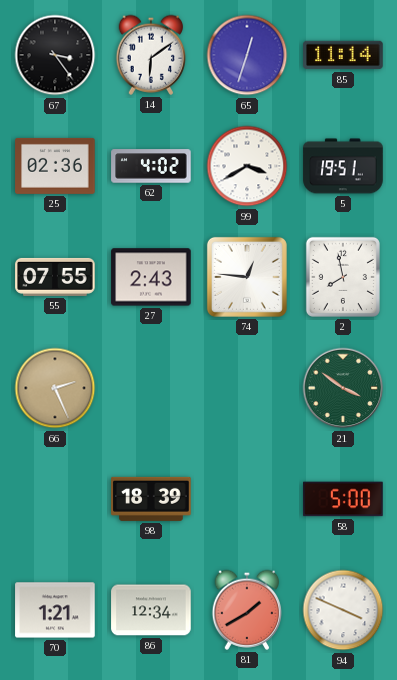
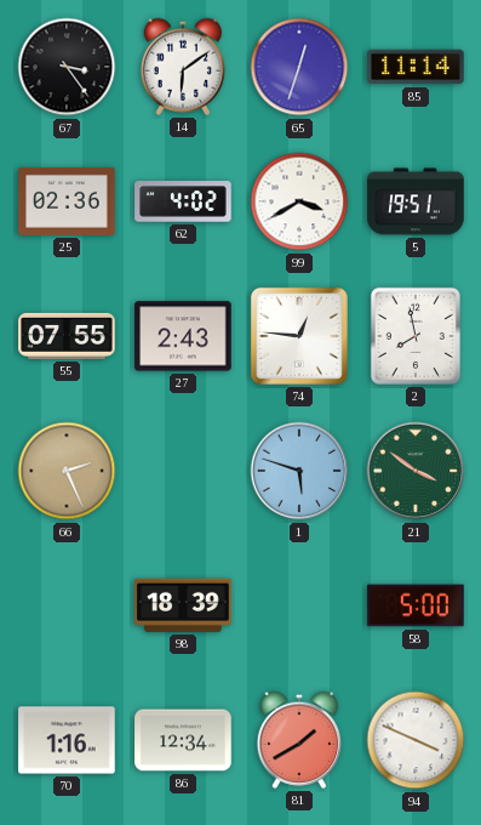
1: none -> 5:48 (299, 471)
70: 1:21 -> 1:16 (67, 740)
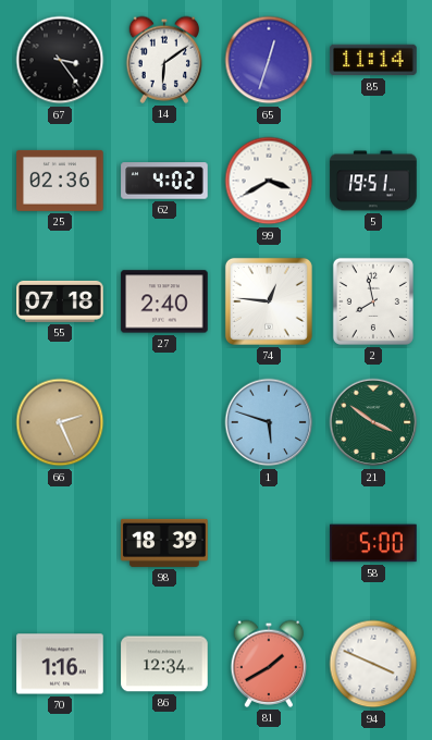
55: 07:55 -> 07:18 (60, 301)
27: 2:43 -> 2:40 (164, 301)
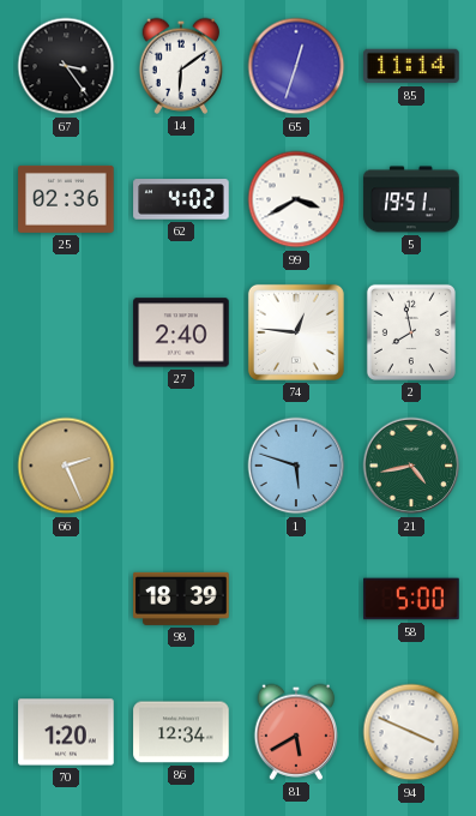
55: 07:18 -> none (60, 301)
21: 3:51 -> 4:43 (411, 466)
70: 1:16 -> 1:20 (66, 732)
81: 1:40 -> 5:40 (296, 732)
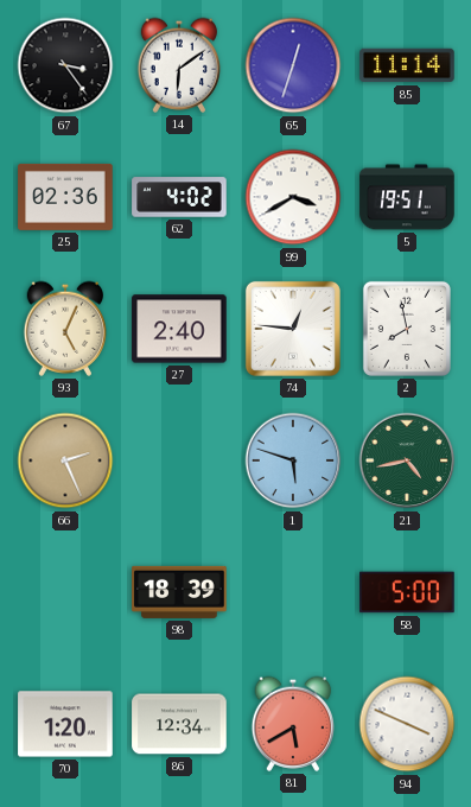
93: none -> 5:04 (65, 329)
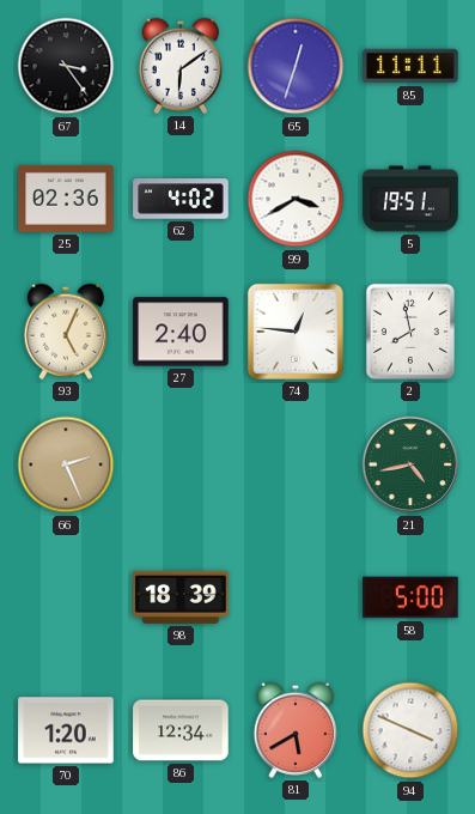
85: 11:14 -> 11:11 (410, 66)
1: 5:48 -> none (293, 460)
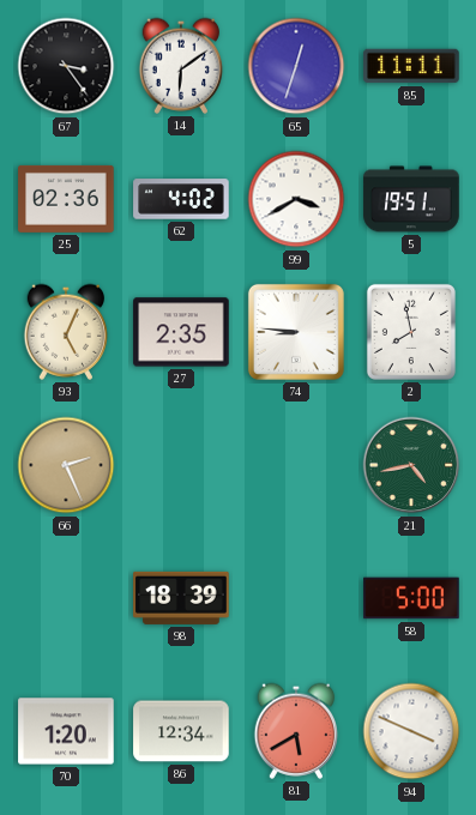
27: 2:40 -> 2:35 (181, 332)
74: 12:46 -> 8:46 (296, 332)
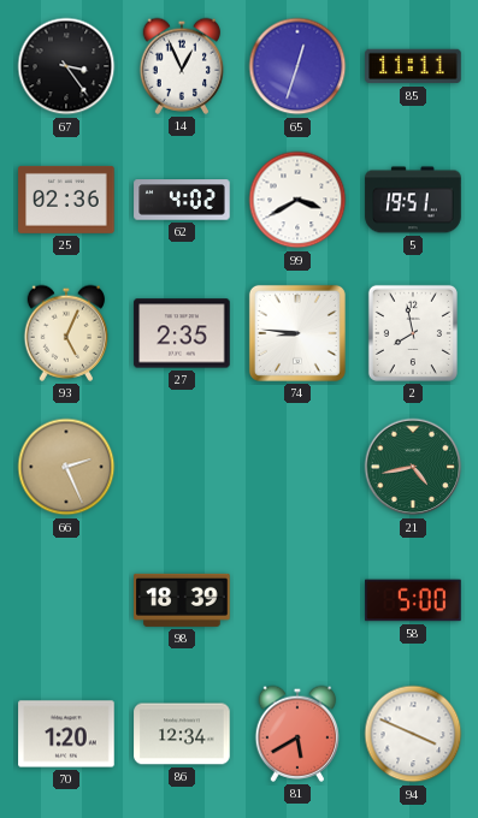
14: 6:09 -> 12:56 (182, 66)
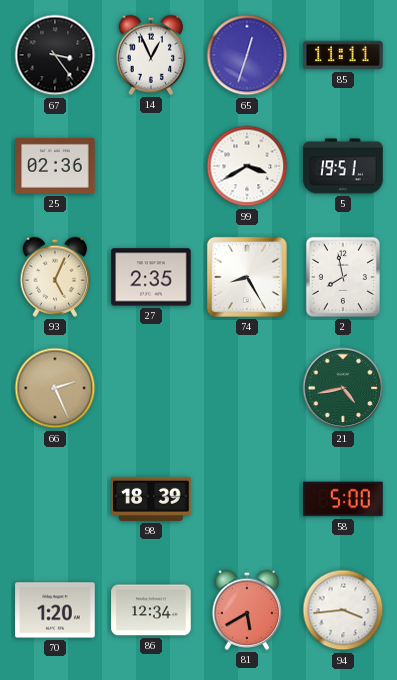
62: 4:02 -> none (182, 200)
74: 8:46 -> 8:25 (247, 277)
94: 3:49 -> 3:44 (343, 610)
